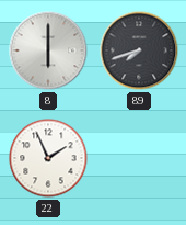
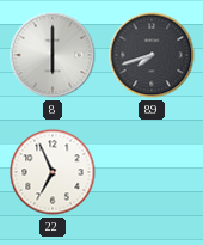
22: 1:56 -> 6:56 (53, 172)
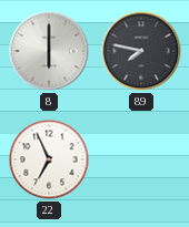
89: 7:42 -> 7:47 (141, 51)
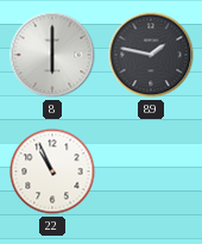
89: 7:47 -> 1:47 (151, 55)
22: 6:56 -> 10:56 (52, 171)
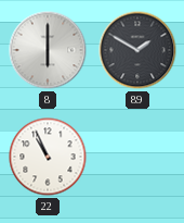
89: 1:47 -> 1:50 (137, 50)
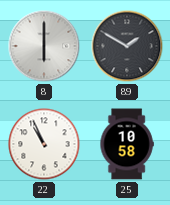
25: none -> 10:58 (127, 144)
